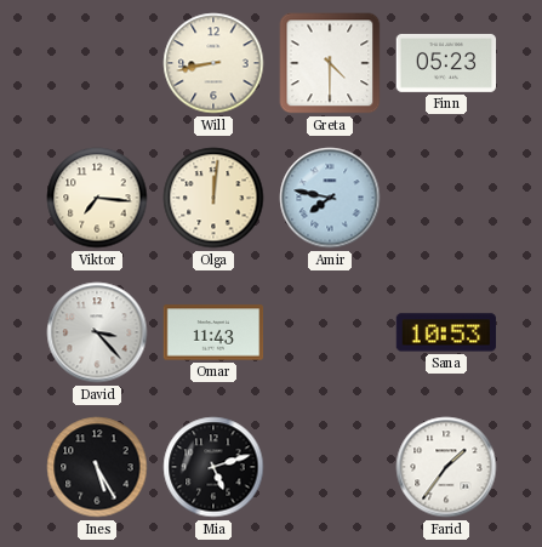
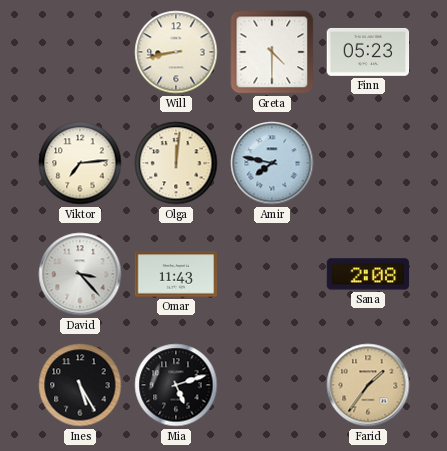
Viktor: 7:16 -> 7:14 (80, 163)
Sana: 10:53 -> 2:08 (368, 274)
Farid dial: white -> champagne (368, 385)
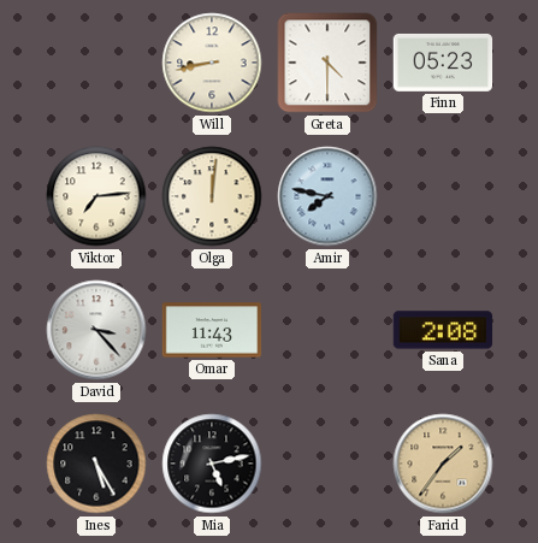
Mia: 5:12 -> 5:13 (212, 464)
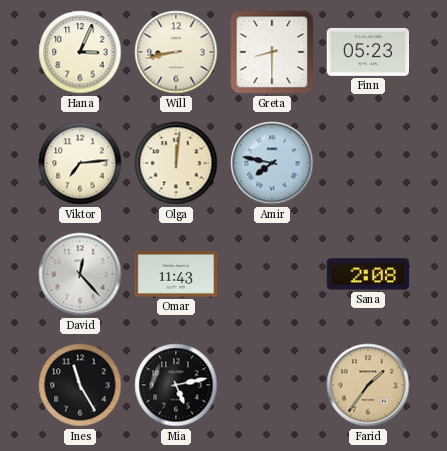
Hana: none -> 3:04 (80, 52)
Greta: 4:30 -> 8:30 (272, 52)
David: 3:23 -> 12:23 (80, 274)
Ines: 5:25 -> 11:25 (80, 385)
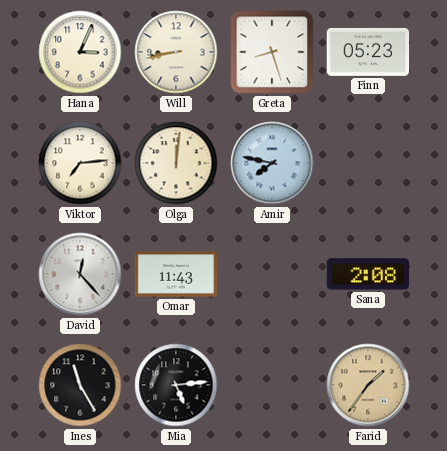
Greta: 8:30 -> 8:27 (272, 52)
Mia: 5:13 -> 5:14 (176, 385)
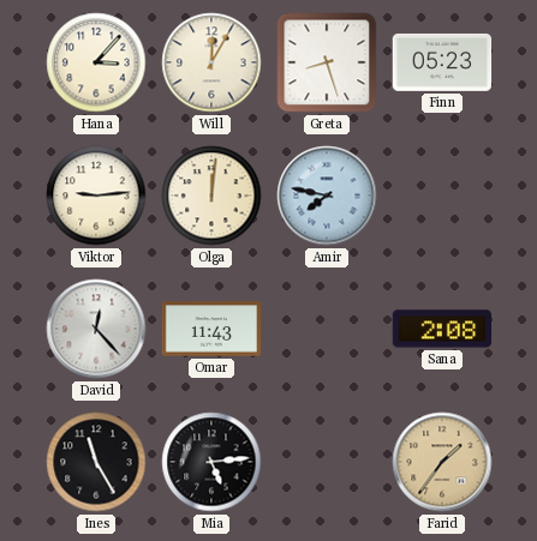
Hana: 3:04 -> 3:07 (96, 62)
Will: 8:43 -> 12:05 (211, 62)
Viktor: 7:14 -> 9:14 (96, 196)
